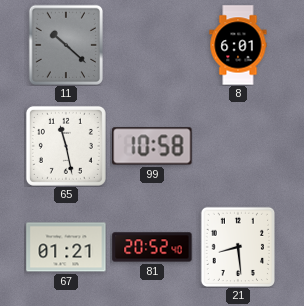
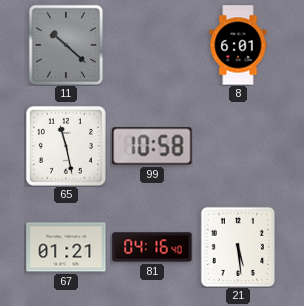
81: 20:52 -> 04:16 (152, 247)
21: 8:29 -> 5:29 (237, 246)
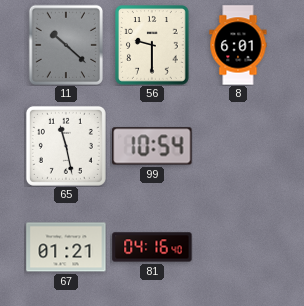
56: none -> 9:30 (153, 46)
99: 10:58 -> 10:54 (152, 146)
21: 5:29 -> none (237, 246)
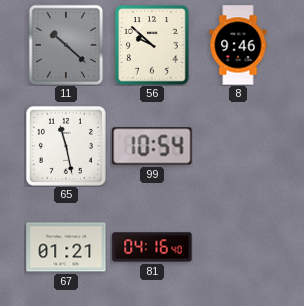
56: 9:30 -> 9:52 (153, 46)
8: 6:01 -> 9:46 (238, 45)
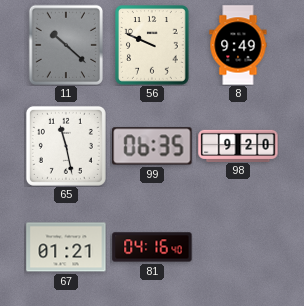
56: 9:52 -> 9:49 (153, 46)
8: 9:46 -> 9:49 (238, 45)
99: 10:54 -> 06:35 (152, 146)
98: none -> 9:20 (238, 145)
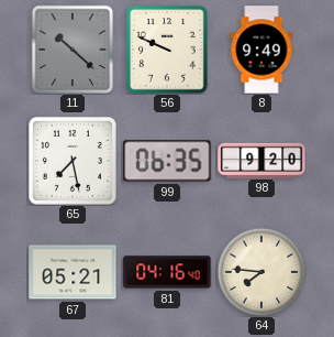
65: 11:28 -> 7:28 (73, 161)
67: 01:21 -> 05:21 (73, 272)
64: none -> 7:46 (261, 272)
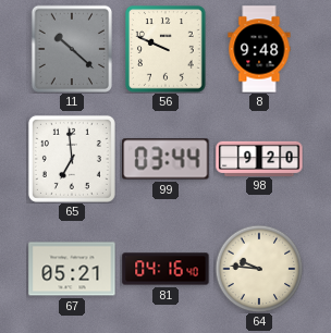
8: 9:49 -> 9:48 (259, 49)
65: 7:28 -> 6:59 (72, 159)
99: 06:35 -> 03:44 (165, 159)
64: 7:46 -> 9:46 (259, 269)
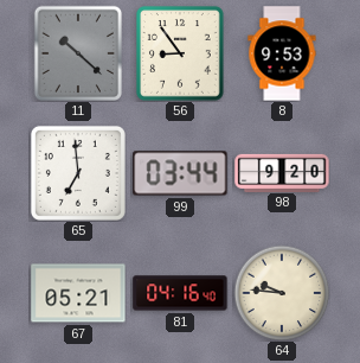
56: 9:49 -> 8:54 (181, 55)
8: 9:48 -> 9:53 (282, 53)
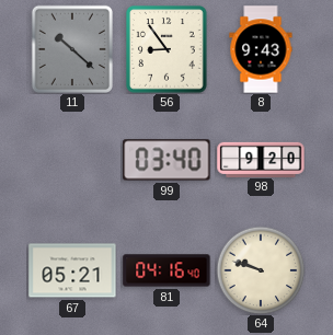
8: 9:53 -> 9:43 (261, 49)
65: 6:59 -> none (78, 173)
99: 03:44 -> 03:40 (166, 160)
64: 9:46 -> 9:48 (261, 270)
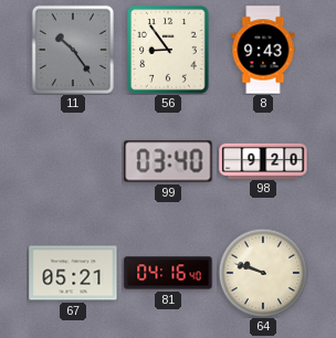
11: 10:22 -> 10:24 (72, 49)
